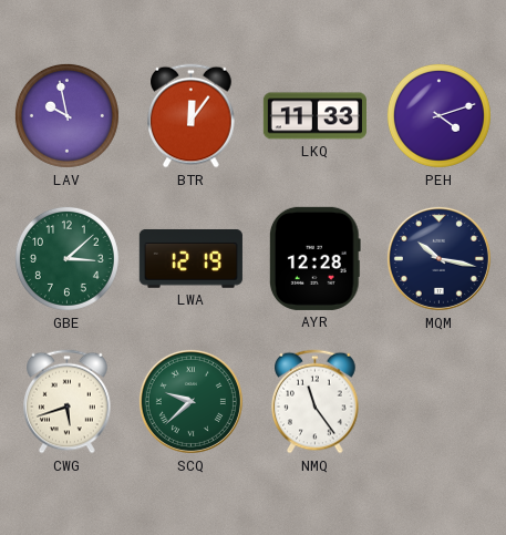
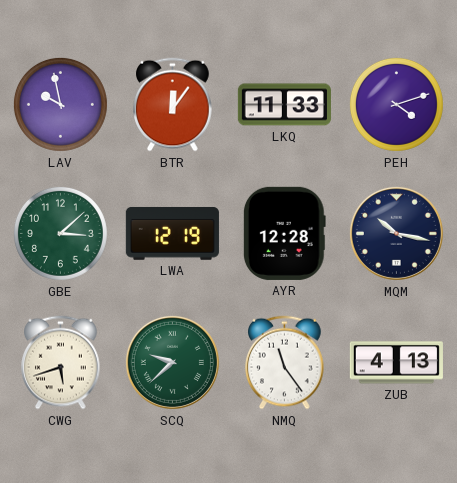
ZUB: none -> 4:13 (396, 363)
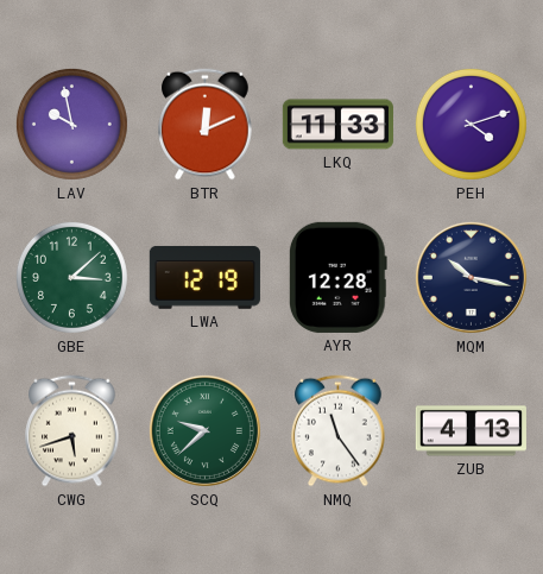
BTR: 12:06 -> 12:11 (206, 125)
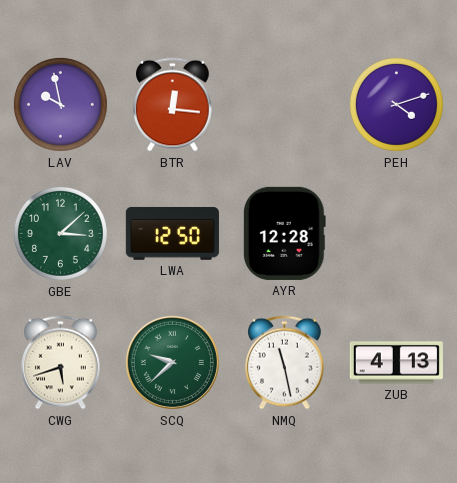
BTR: 12:11 -> 12:16 (173, 105)
LKQ: 11:33 -> none (337, 125)
LWA: 12:19 -> 12:50 (172, 234)
MQM: 10:17 -> none (471, 277)
NMQ: 11:24 -> 11:28 (285, 363)
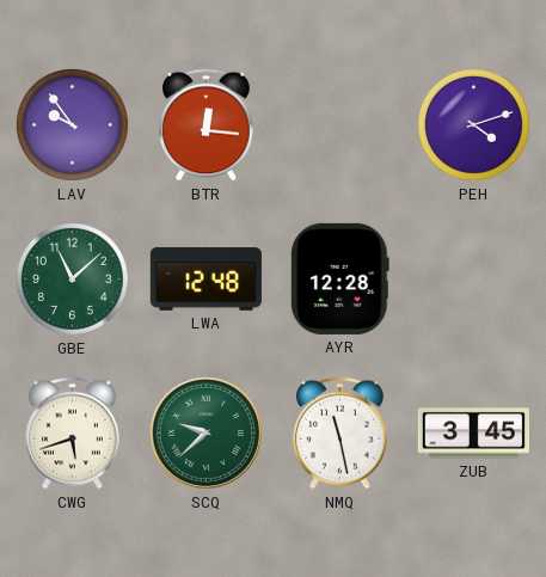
LAV: 9:58 -> 9:54 (72, 124)
GBE: 3:08 -> 11:08 (72, 278)
LWA: 12:50 -> 12:48 (205, 280)
ZUB: 4:13 -> 3:45 (473, 434)
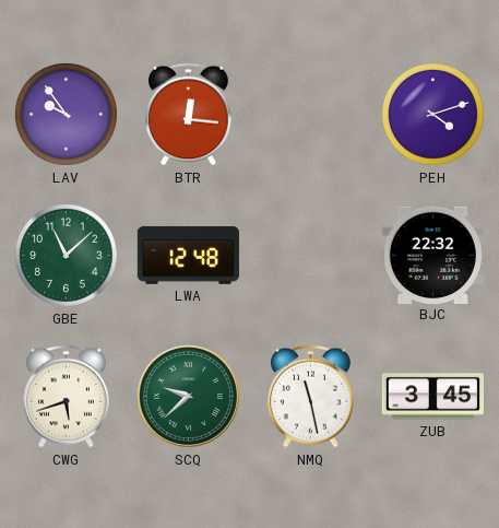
AYR: 12:28 -> none (339, 278)
BJC: none -> 22:32 (432, 255)
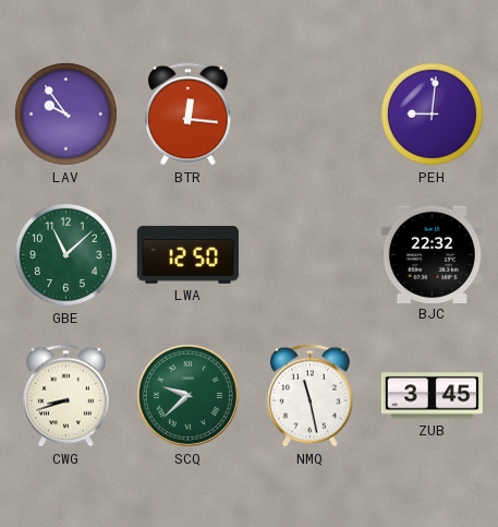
PEH: 4:12 -> 9:01 (432, 113)
LWA: 12:48 -> 12:50 (187, 255)
CWG: 5:42 -> 8:42 (66, 396)
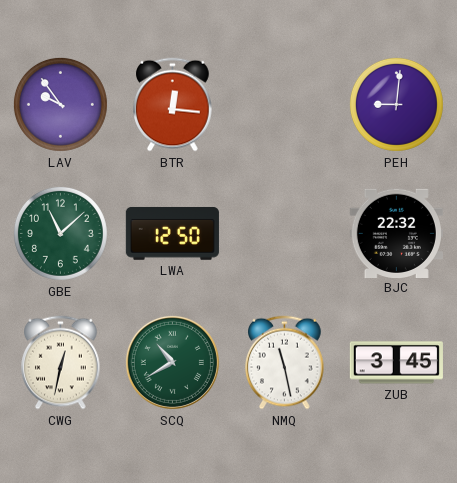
CWG: 8:42 -> 12:32 (61, 363)
SCQ: 9:38 -> 10:40 (172, 362)
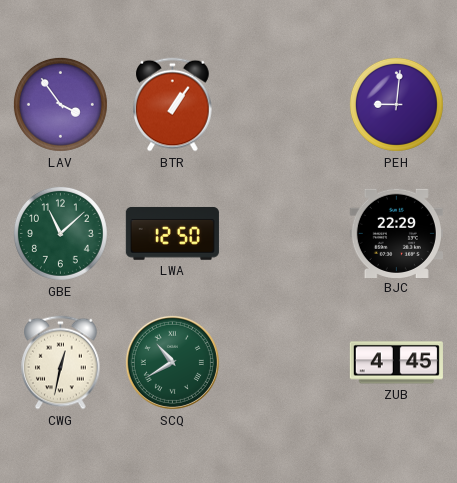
LAV: 9:54 -> 3:54 (60, 104)
BTR: 12:16 -> 1:06 (173, 105)
BJC: 22:32 -> 22:29 (396, 233)
NMQ: 11:28 -> none (285, 363)
ZUB: 3:45 -> 4:45 (396, 363)
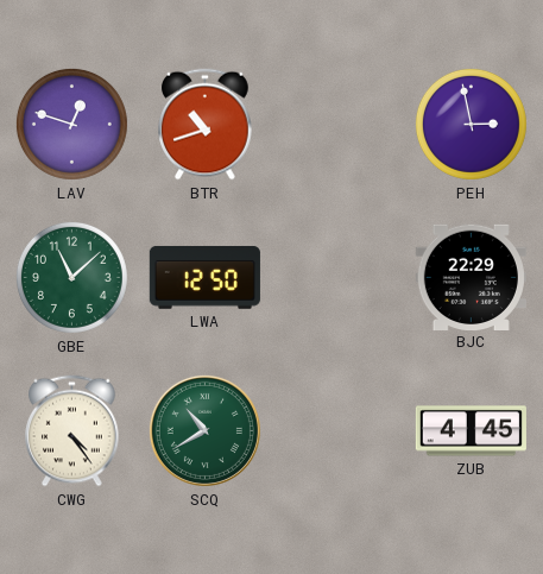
LAV: 3:54 -> 12:48 (71, 124)
BTR: 1:06 -> 10:42 (206, 125)
PEH: 9:01 -> 2:58 (471, 124)
CWG: 12:32 -> 4:24 (72, 431)
